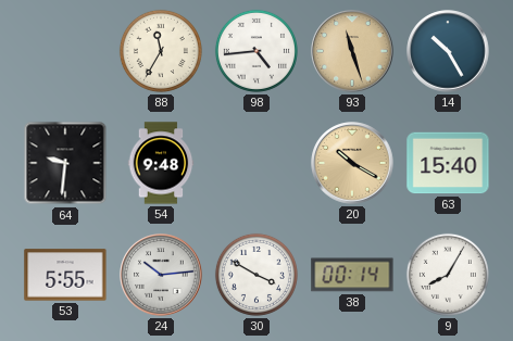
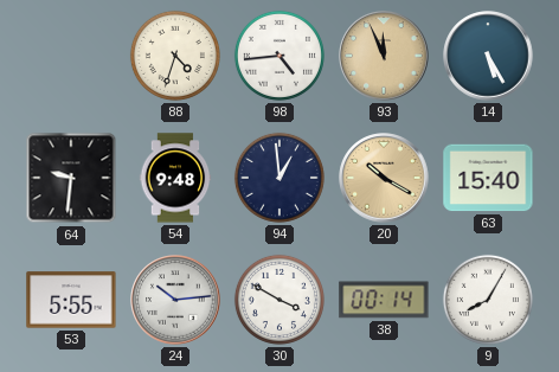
88: 11:35 -> 4:33 (175, 56)
93: 11:27 -> 11:56 (384, 56)
14: 10:25 -> 5:25 (488, 56)
94: none -> 12:59 (279, 178)
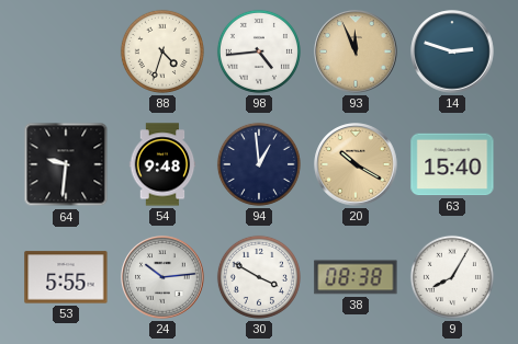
14: 5:25 -> 2:48 (452, 51)
38: 00:14 -> 08:38 (356, 277)
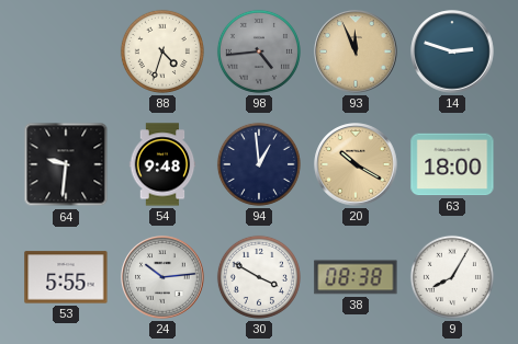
98 dial: white -> grey (259, 51)
63: 15:40 -> 18:00 (452, 164)
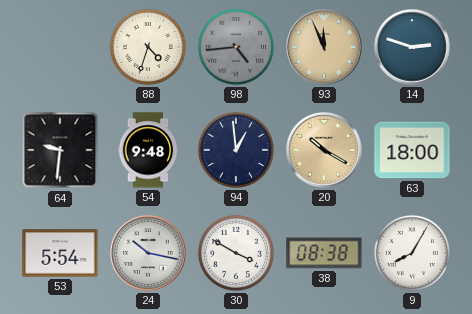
53: 5:55 -> 5:54 (60, 253)
24: 10:14 -> 10:17 (148, 253)
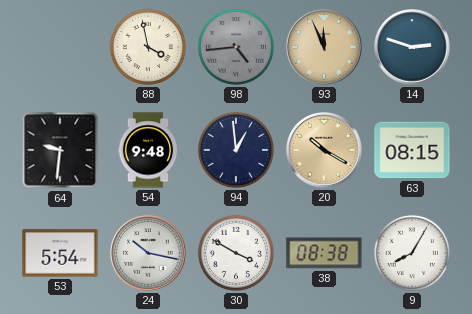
88: 4:33 -> 3:58 (148, 47)
63: 18:00 -> 08:15 (412, 150)
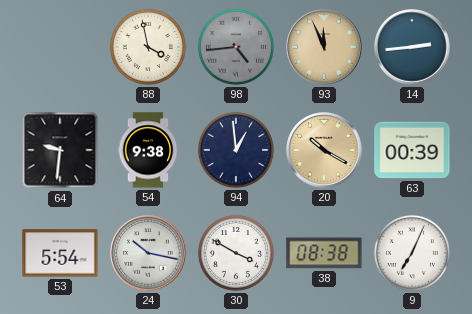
14: 2:48 -> 2:44 (412, 47)
54: 9:48 -> 9:38 (148, 150)
63: 08:15 -> 00:39 (412, 150)
9: 8:05 -> 7:04 (412, 253)
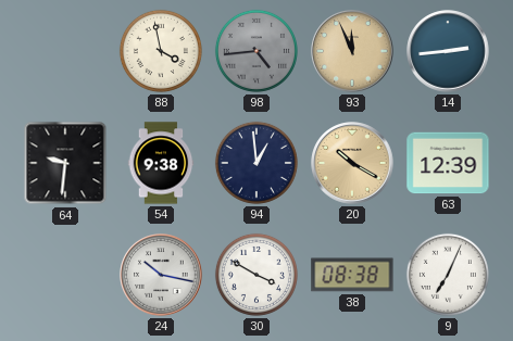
63: 00:39 -> 12:39 (448, 163)
53: 5:54 -> none (60, 253)
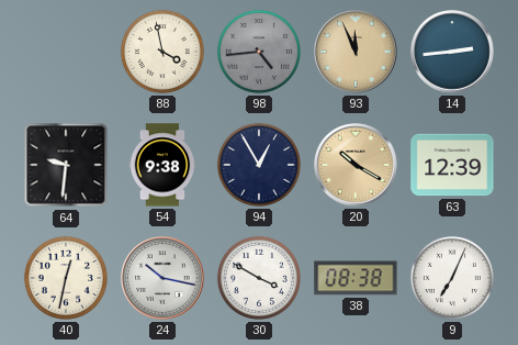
94: 12:59 -> 12:55 (259, 165)
40: none -> 12:32 (66, 278)
